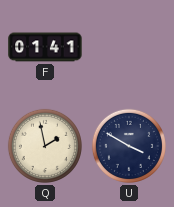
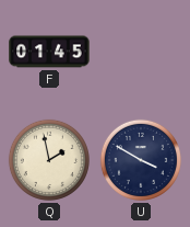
F: 01:41 -> 01:45 (49, 52)
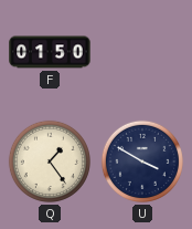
F: 01:45 -> 01:50 (50, 52)
Q: 1:58 -> 1:24 (50, 162)
